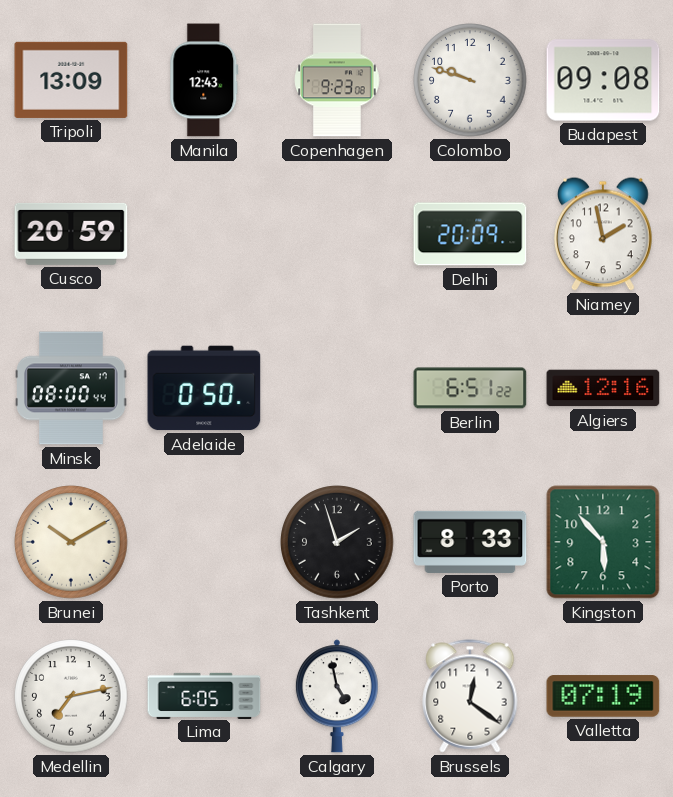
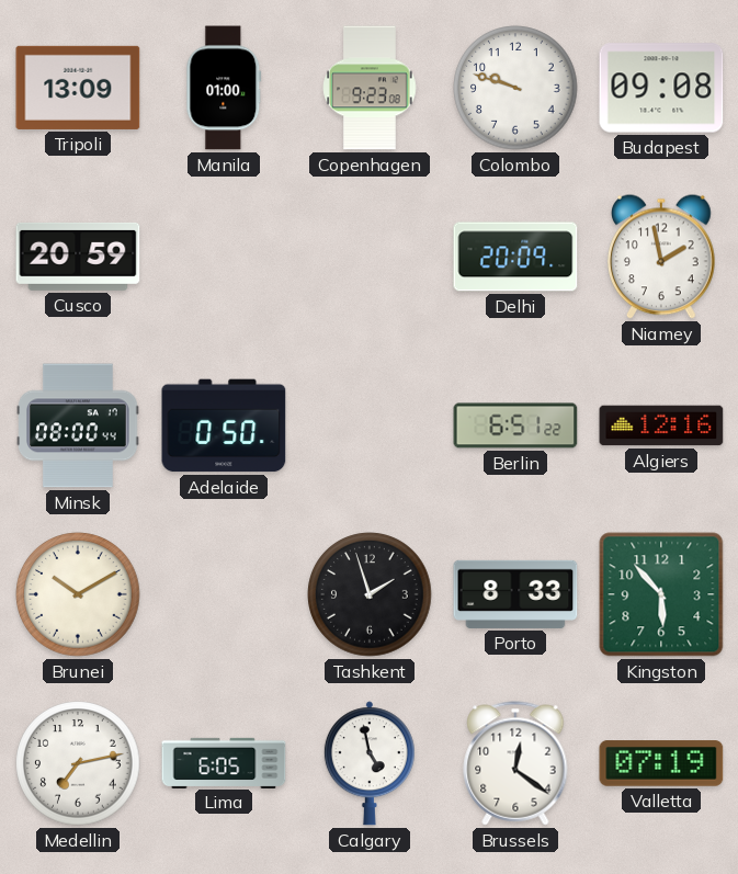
Manila: 12:43 -> 01:00 (224, 88)
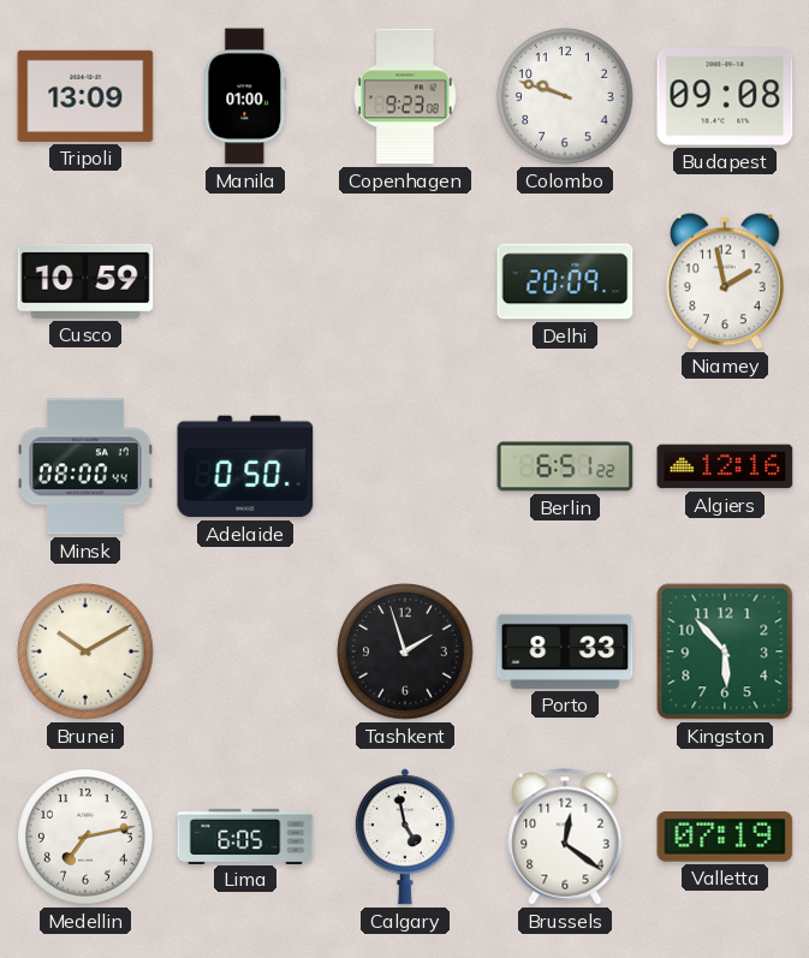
Cusco: 20:59 -> 10:59 (85, 281)
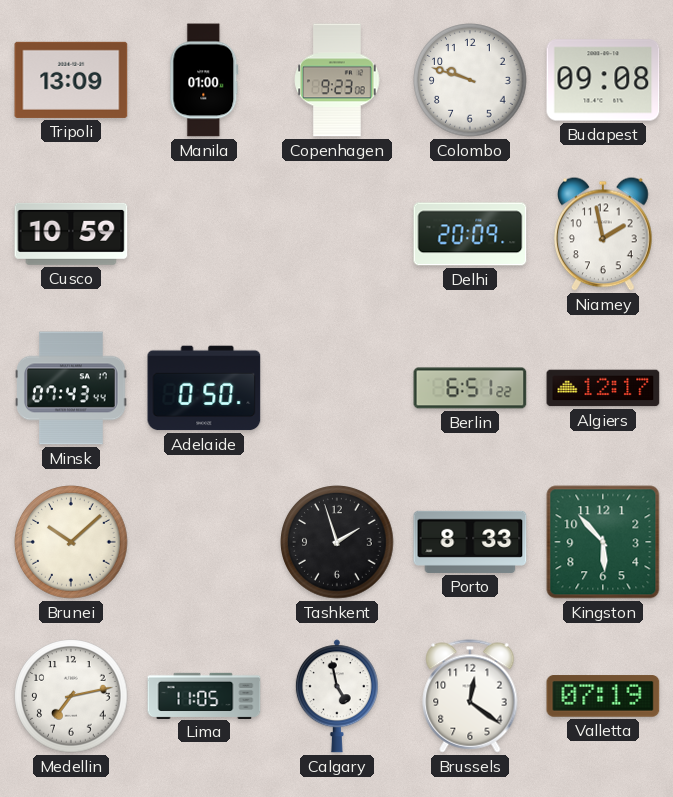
Minsk: 08:00 -> 07:43 (72, 388)
Algiers: 12:16 -> 12:17 (603, 388)
Brunei: 10:10 -> 10:08 (71, 542)
Lima: 6:05 -> 11:05 (204, 695)
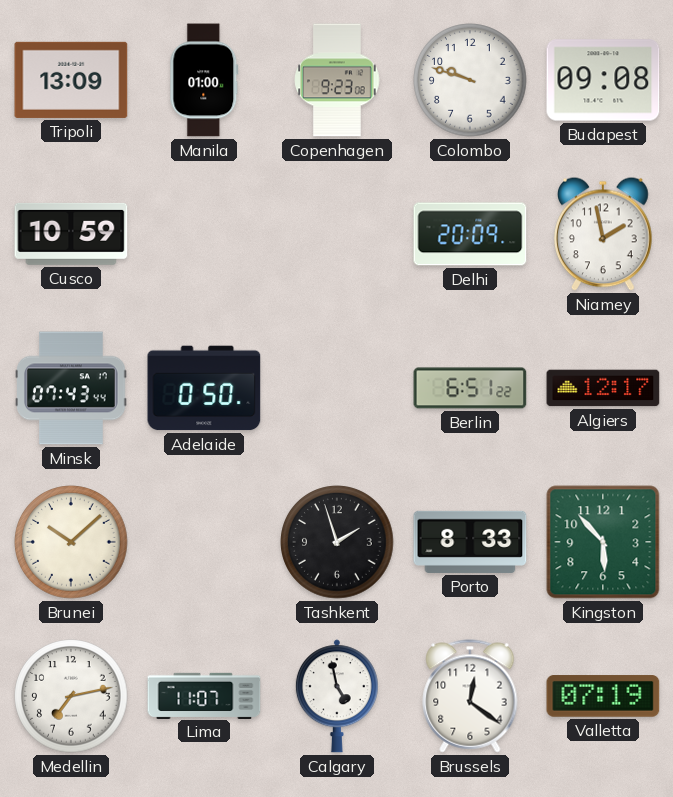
Lima: 11:05 -> 11:07 (204, 695)
